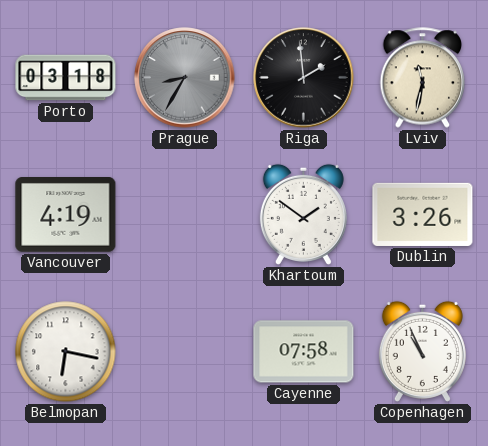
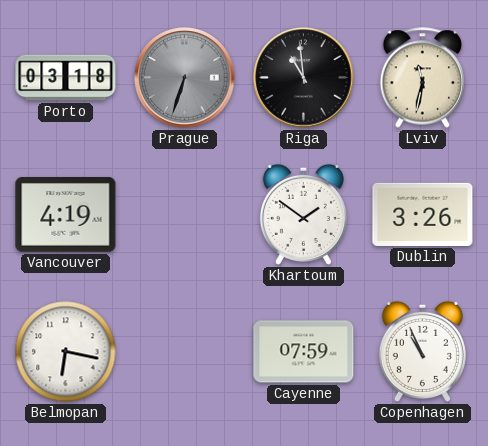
Prague: 8:35 -> 6:33 (185, 78)
Riga: 1:59 -> 10:59 (304, 78)
Cayenne: 07:58 -> 07:59 (304, 352)
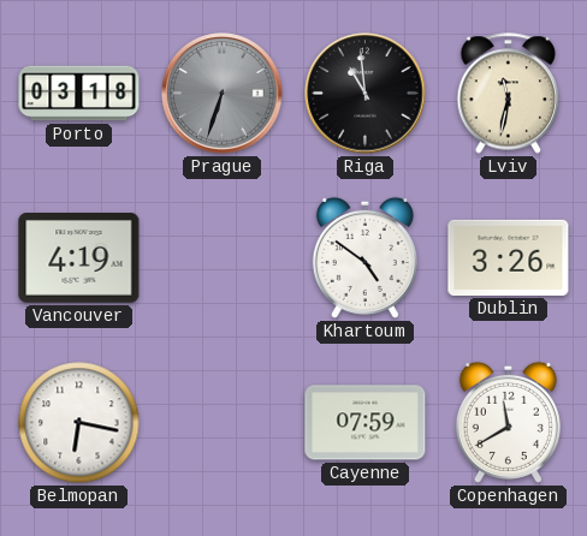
Khartoum: 1:51 -> 4:51 (364, 257)
Copenhagen: 10:56 -> 11:40 (508, 422)
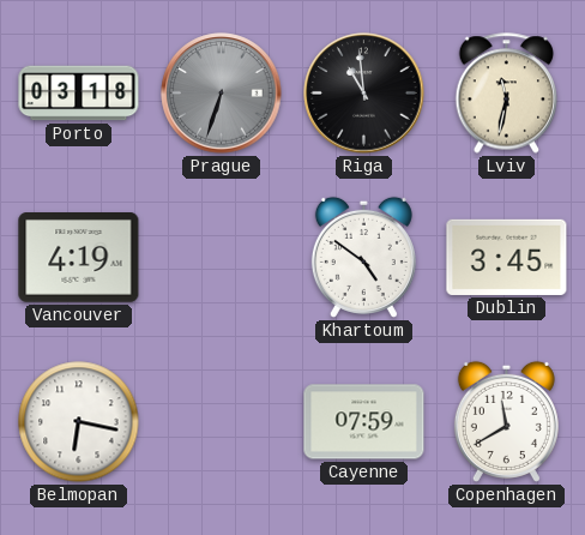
Dublin: 3:26 -> 3:45 (507, 257)
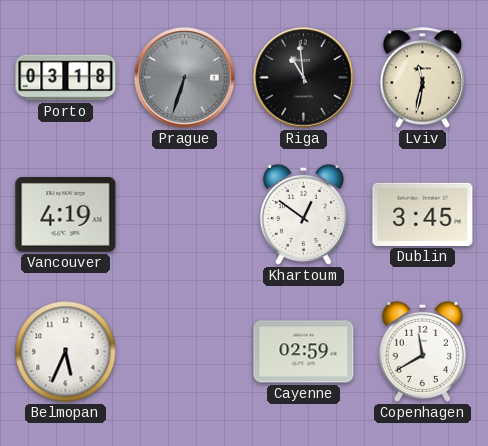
Khartoum: 4:51 -> 12:51 (303, 214)
Belmopan: 6:17 -> 5:34 (66, 352)
Cayenne: 07:59 -> 02:59 (304, 352)
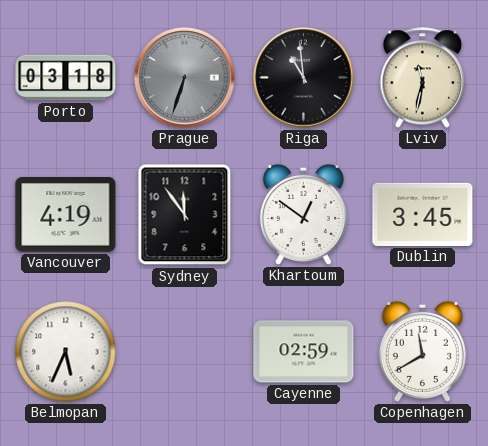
Sydney: none -> 11:54 (185, 215)
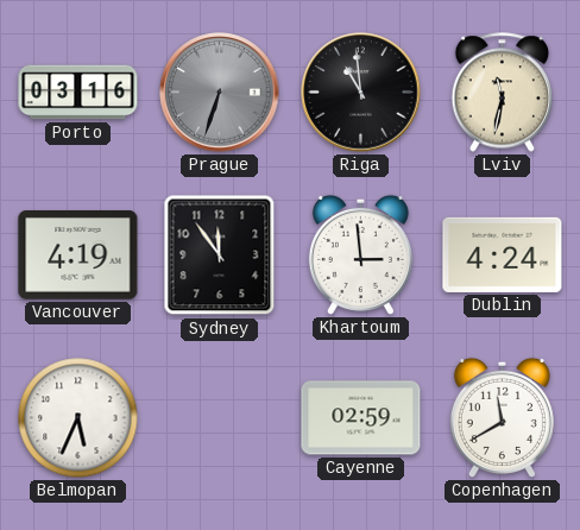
Porto: 03:18 -> 03:16 (78, 93)
Khartoum: 12:51 -> 2:59 (360, 254)
Dublin: 3:45 -> 4:24 (503, 254)
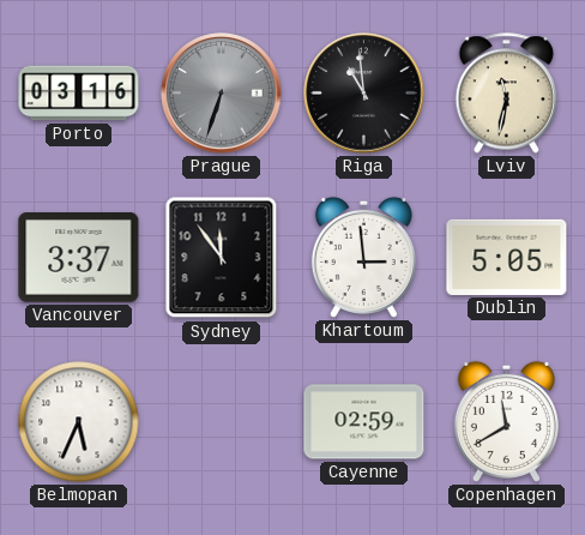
Vancouver: 4:19 -> 3:37 (79, 258)
Dublin: 4:24 -> 5:05 (507, 257)
